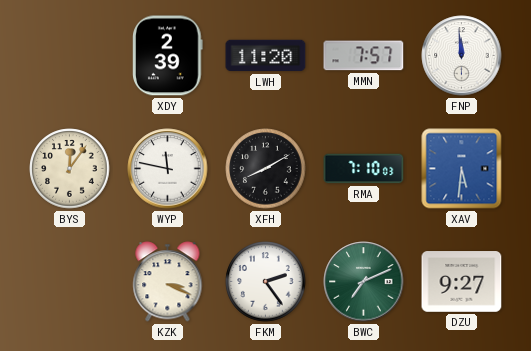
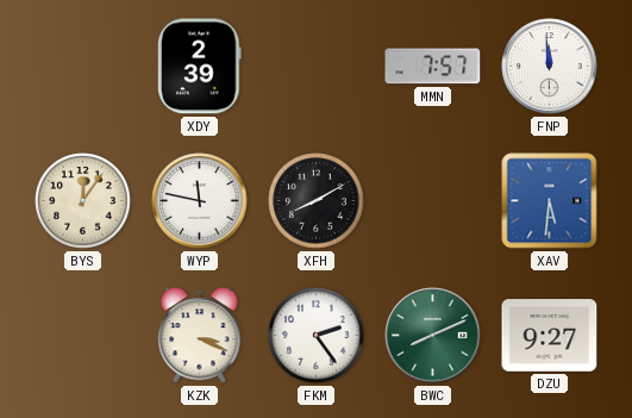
LWH: 11:20 -> none (266, 56)
RMA: 7:10 -> none (364, 169)
BWC: 7:11 -> 8:11 (433, 336)
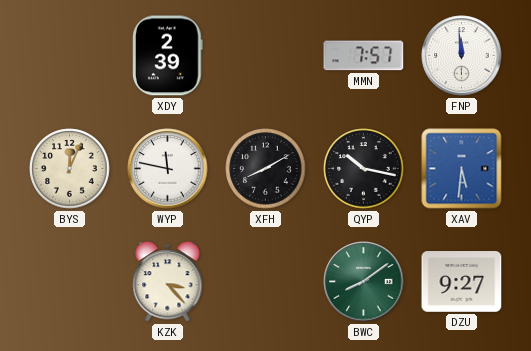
BYS: 12:06 -> 12:04 (70, 169)
QYP: none -> 10:17 (364, 169)
KZK: 3:19 -> 3:23 (168, 282)
FKM: 2:24 -> none (317, 336)
BWC: 8:11 -> 8:09 (364, 282)
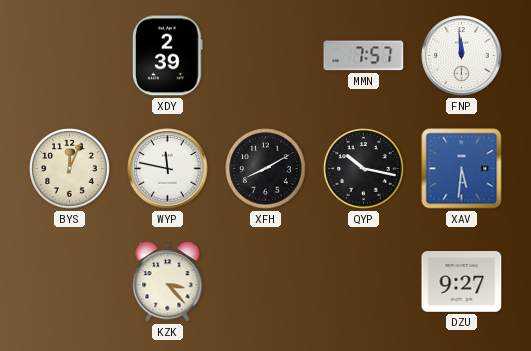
BWC: 8:09 -> none (364, 282)
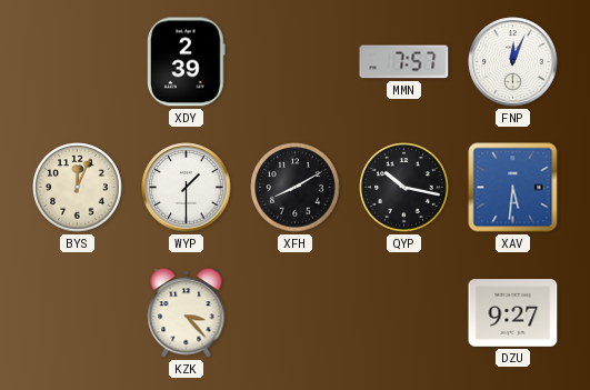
FNP: 11:59 -> 12:04 (513, 62)
WYP: 11:47 -> 1:30 (187, 188)
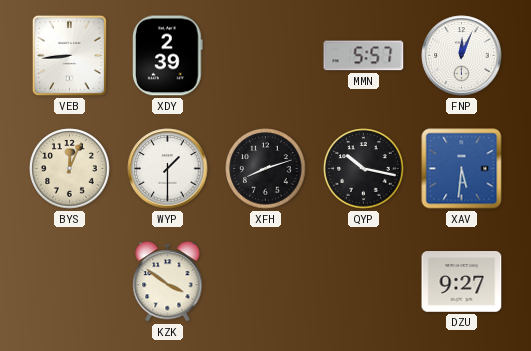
VEB: none -> 8:44 (69, 55)
MMN: 7:57 -> 5:57 (364, 56)
XFH: 8:10 -> 8:12 (266, 169)
KZK: 3:23 -> 3:51 (168, 282)
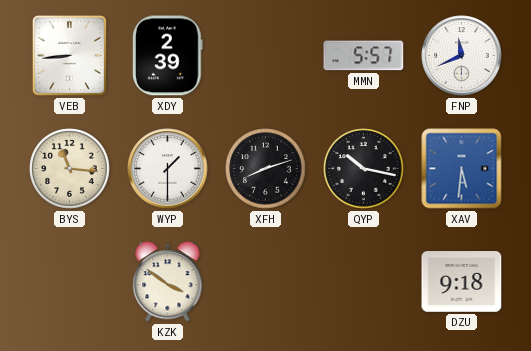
FNP: 12:04 -> 11:41 (462, 56)
BYS: 12:04 -> 11:16 (70, 169)
DZU: 9:27 -> 9:18 (462, 282)
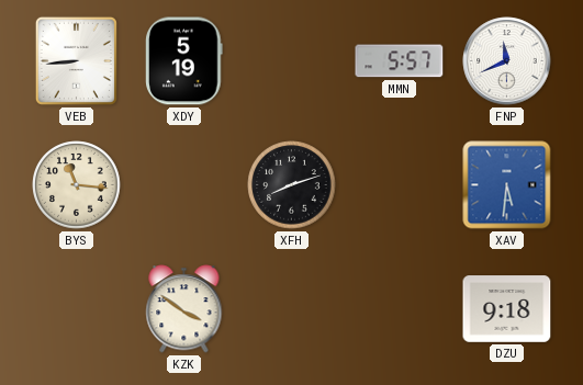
XDY: 2:39 -> 5:19 (184, 61)
WYP: 1:30 -> none (168, 169)
QYP: 10:17 -> none (364, 169)
